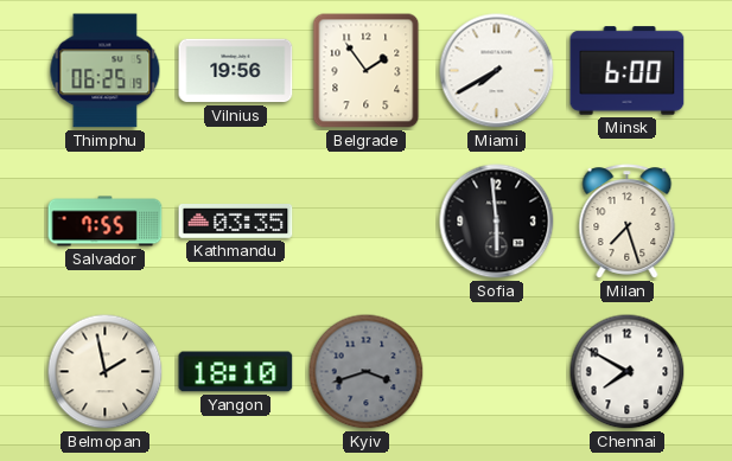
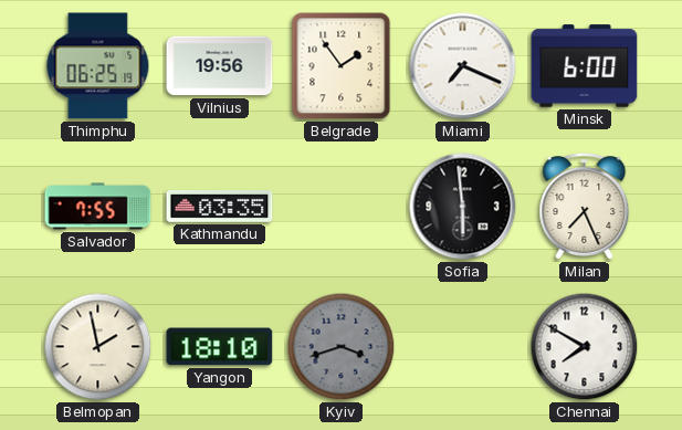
Miami: 7:40 -> 7:19 (463, 66)
Milan: 7:27 -> 7:26 (585, 207)
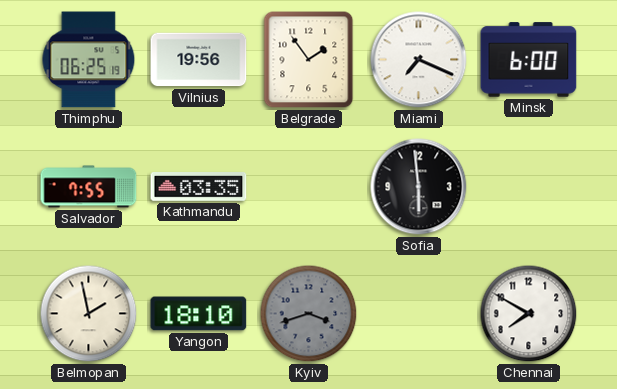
Milan: 7:26 -> none (585, 207)
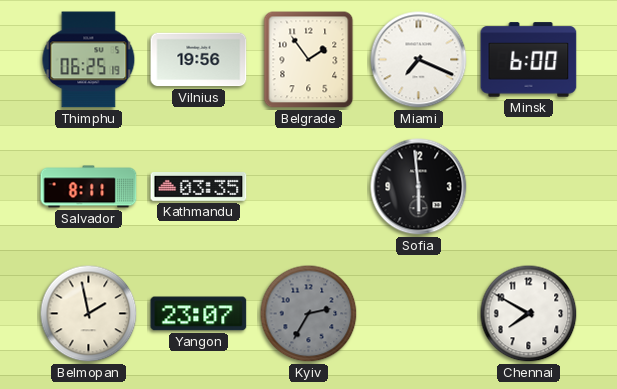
Salvador: 7:55 -> 8:11 (89, 187)
Yangon: 18:10 -> 23:07 (199, 314)
Kyiv: 3:42 -> 2:35 (309, 314)
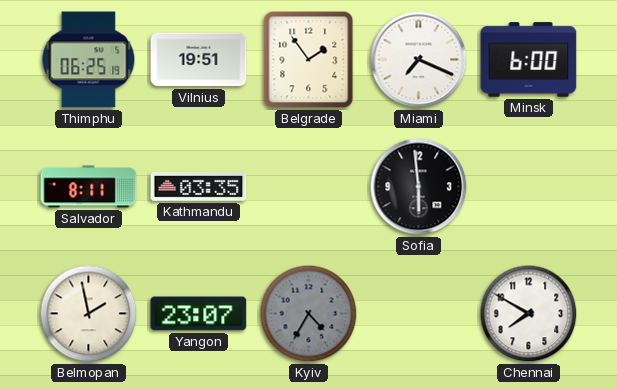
Vilnius: 19:56 -> 19:51 (199, 60)
Kyiv: 2:35 -> 4:35 (309, 314)
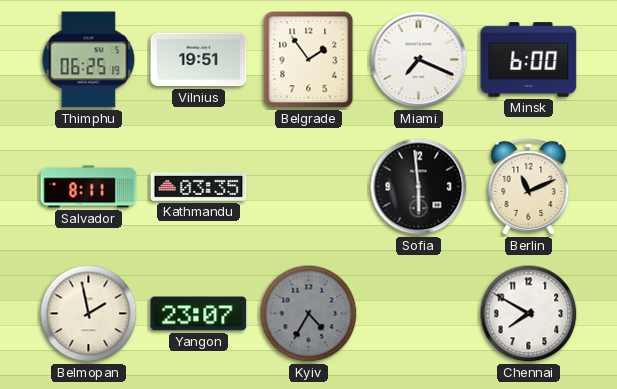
Berlin: none -> 11:11 (529, 187)
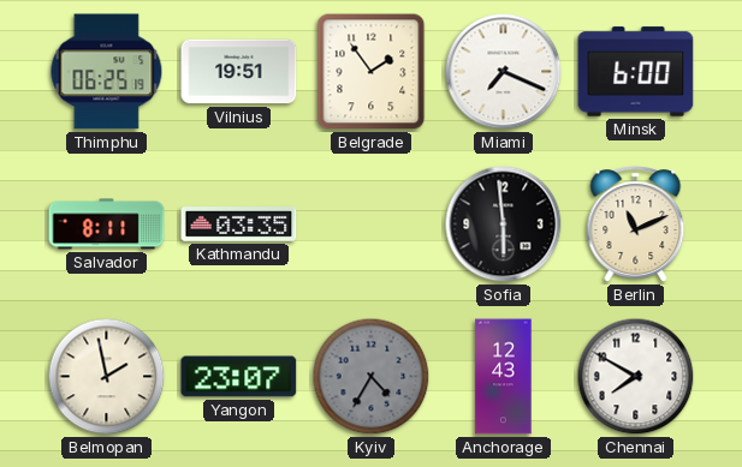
Anchorage: none -> 12:43 (504, 377)
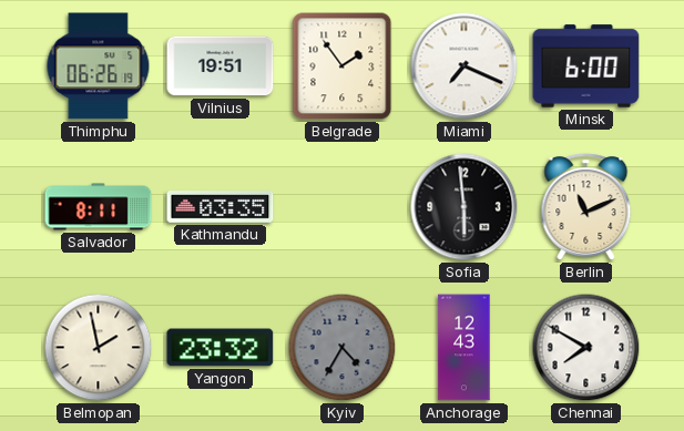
Thimphu: 06:25 -> 06:26 (99, 66)
Yangon: 23:07 -> 23:32 (221, 348)
